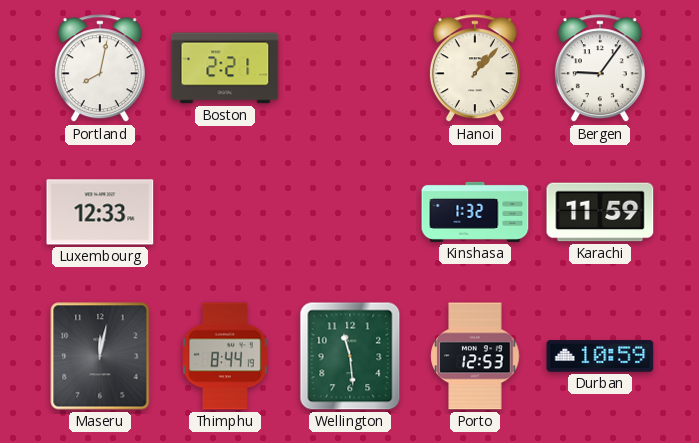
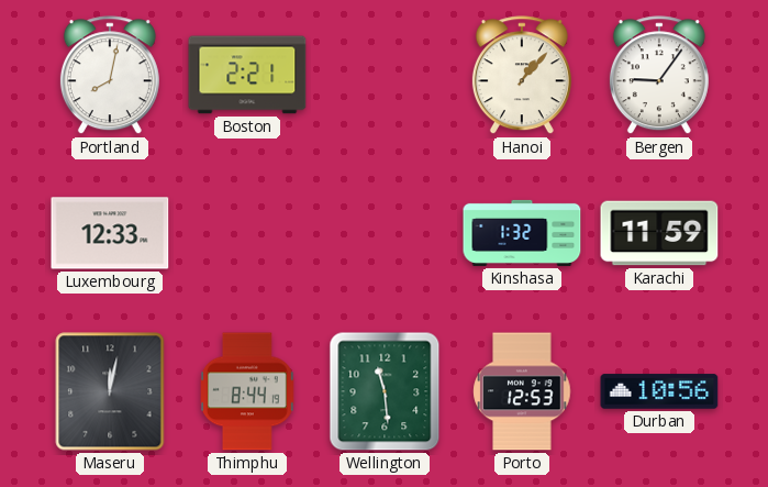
Durban: 10:59 -> 10:56 (659, 391)
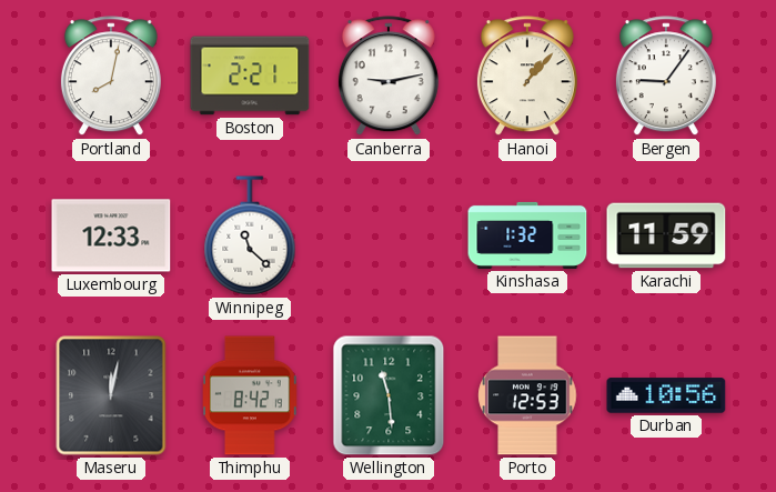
Canberra: none -> 9:13 (389, 77)
Winnipeg: none -> 11:22 (250, 235)
Thimphu: 8:44 -> 8:42 (251, 395)
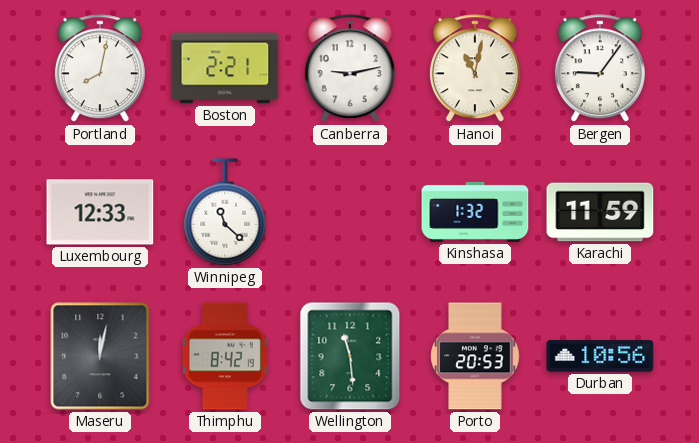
Hanoi: 1:07 -> 11:02 (475, 69)
Porto: 12:53 -> 20:53 (475, 356)
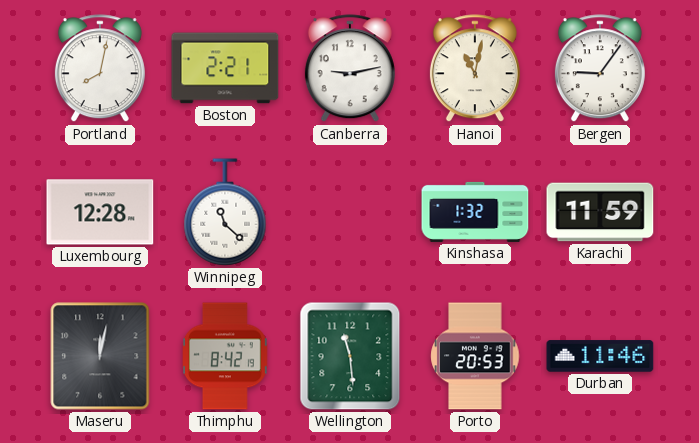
Luxembourg: 12:33 -> 12:28 (100, 212)
Durban: 10:56 -> 11:46 (600, 356)
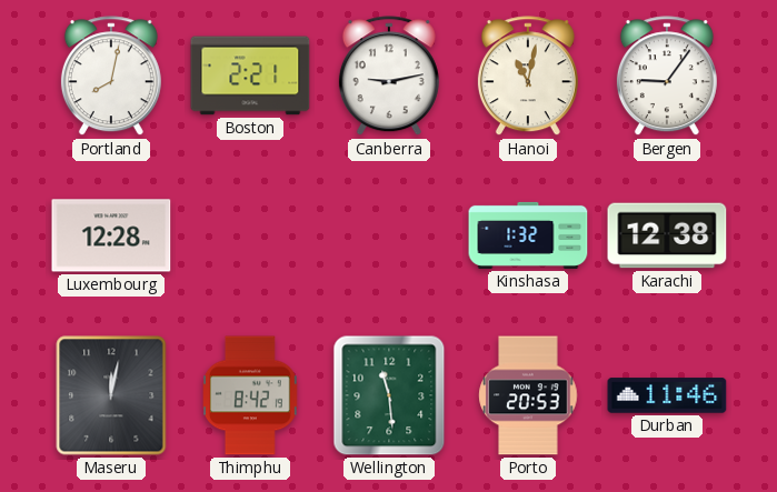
Winnipeg: 11:22 -> none (225, 212)
Karachi: 11:59 -> 12:38 (667, 235)
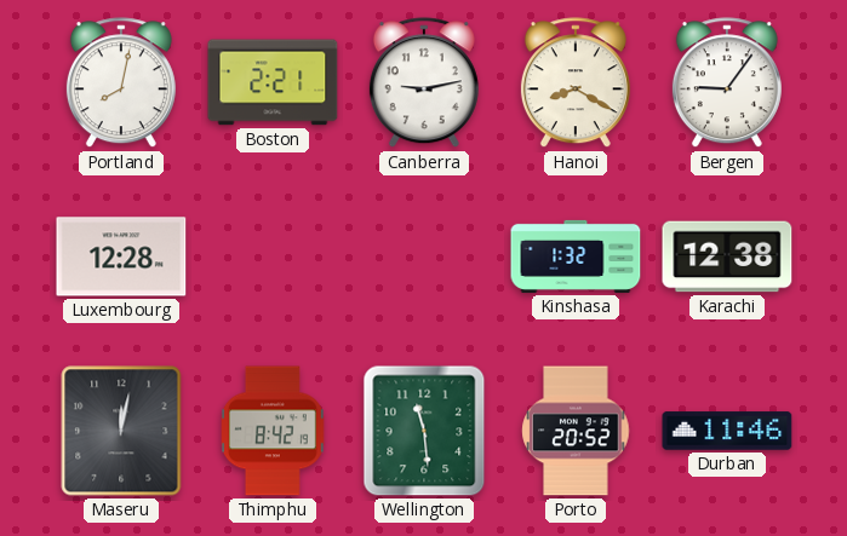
Hanoi: 11:02 -> 8:20 (576, 83)
Porto: 20:53 -> 20:52 (576, 431)
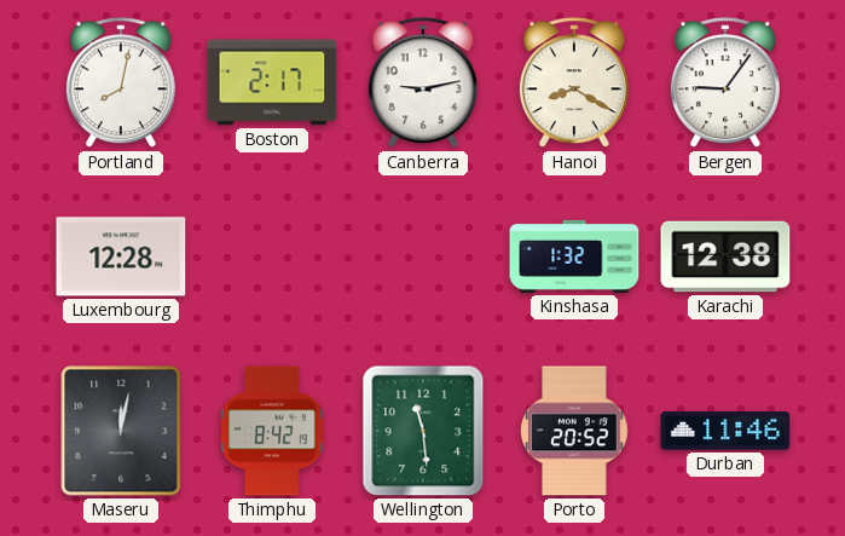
Boston: 2:21 -> 2:17 (272, 82)
